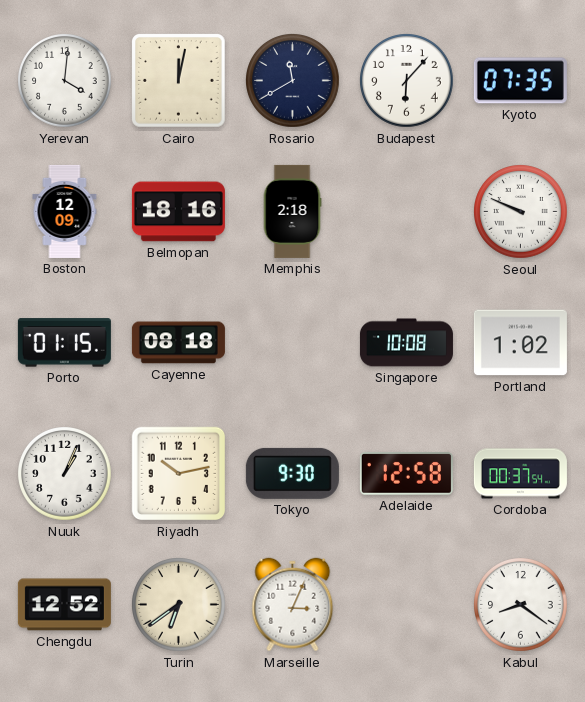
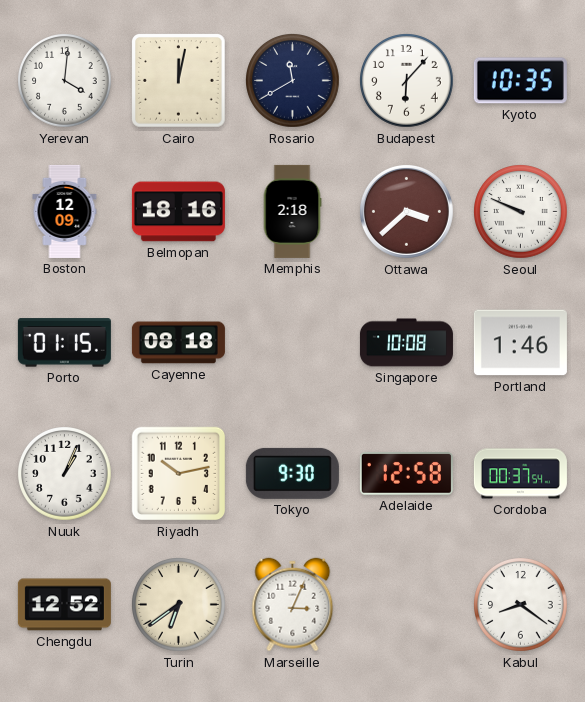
Kyoto: 07:35 -> 10:35 (520, 81)
Ottawa: none -> 3:38 (406, 211)
Portland: 1:02 -> 1:46 (520, 343)
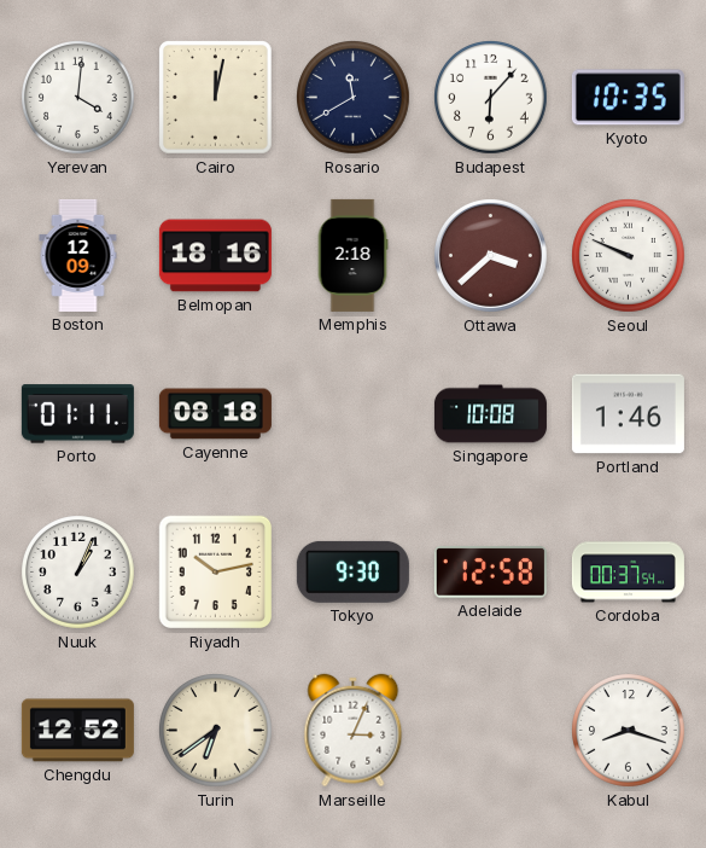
Porto: 01:15 -> 01:11 (77, 414)
Kabul: 8:21 -> 8:18 (629, 731)
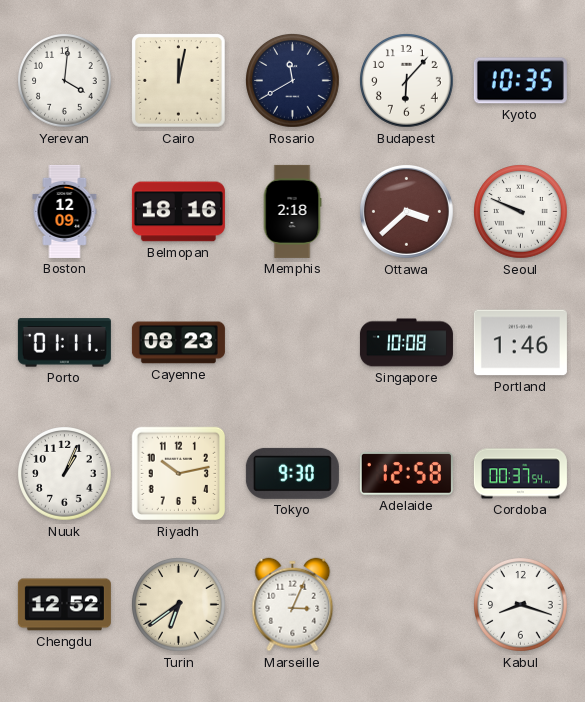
Cayenne: 08:18 -> 08:23 (178, 343)
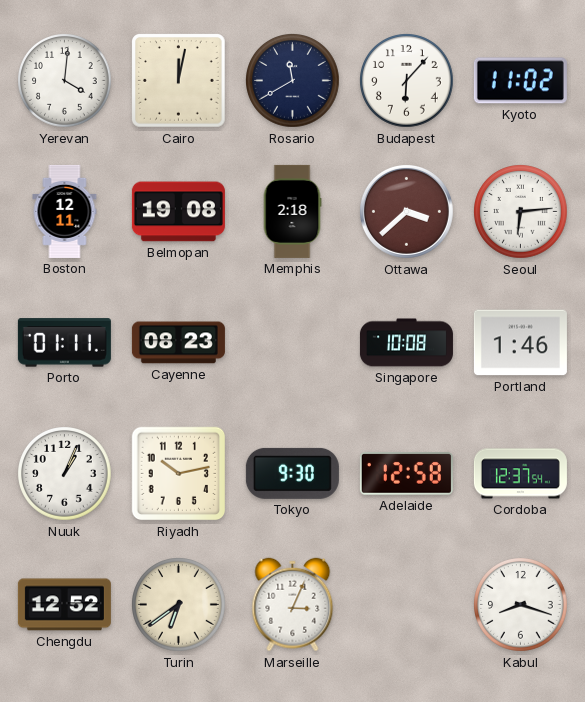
Kyoto: 10:35 -> 11:02 (520, 81)
Boston: 12:09 -> 12:11 (65, 211)
Belmopan: 18:16 -> 19:08 (178, 212)
Seoul: 9:49 -> 6:14 (521, 212)
Cordoba: 00:37 -> 12:37 (520, 474)
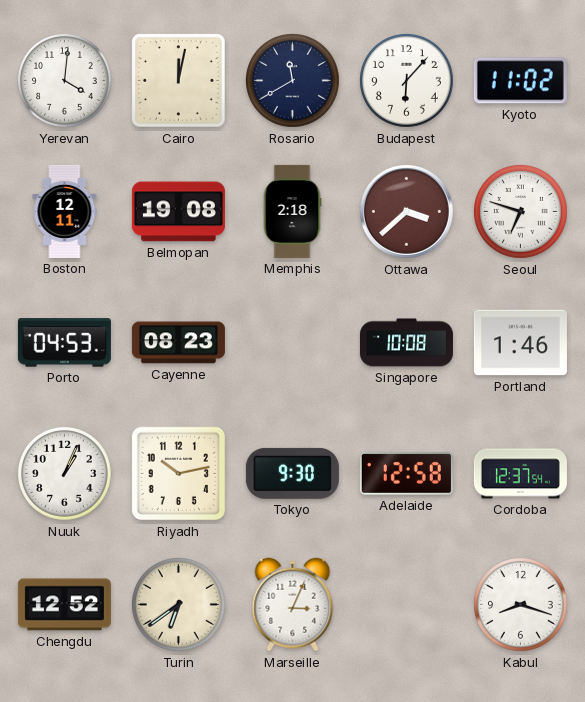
Seoul: 6:14 -> 6:48 (521, 212)
Porto: 01:11 -> 04:53 (64, 343)
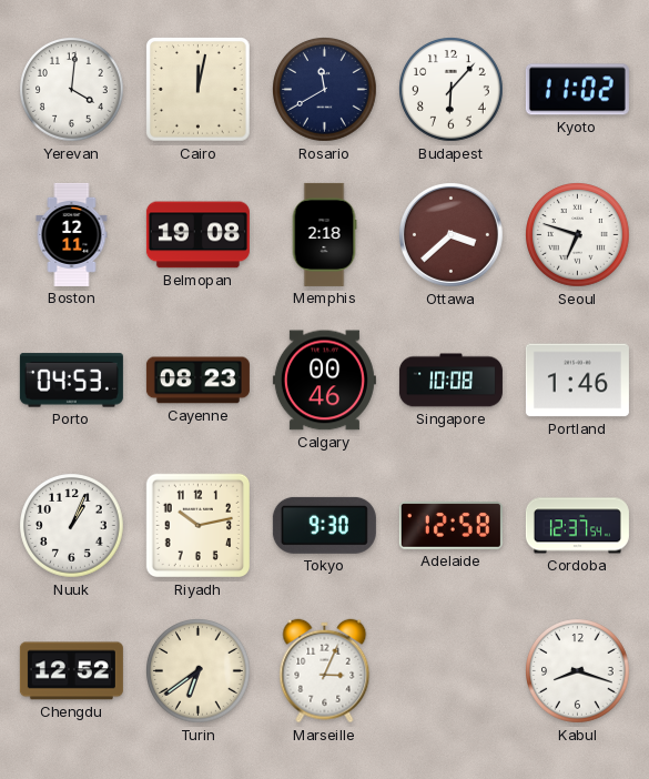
Calgary: none -> 00:46 (324, 381)
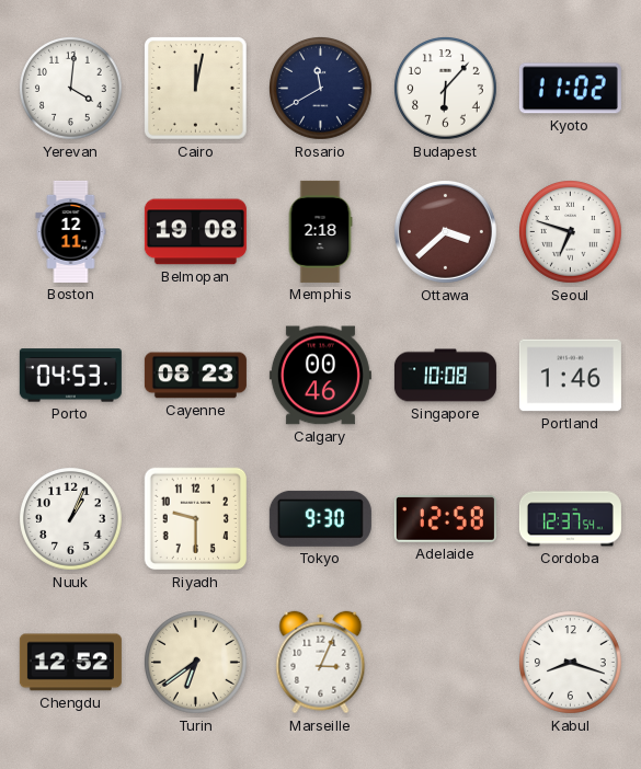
Riyadh: 10:13 -> 9:30 (196, 519)
